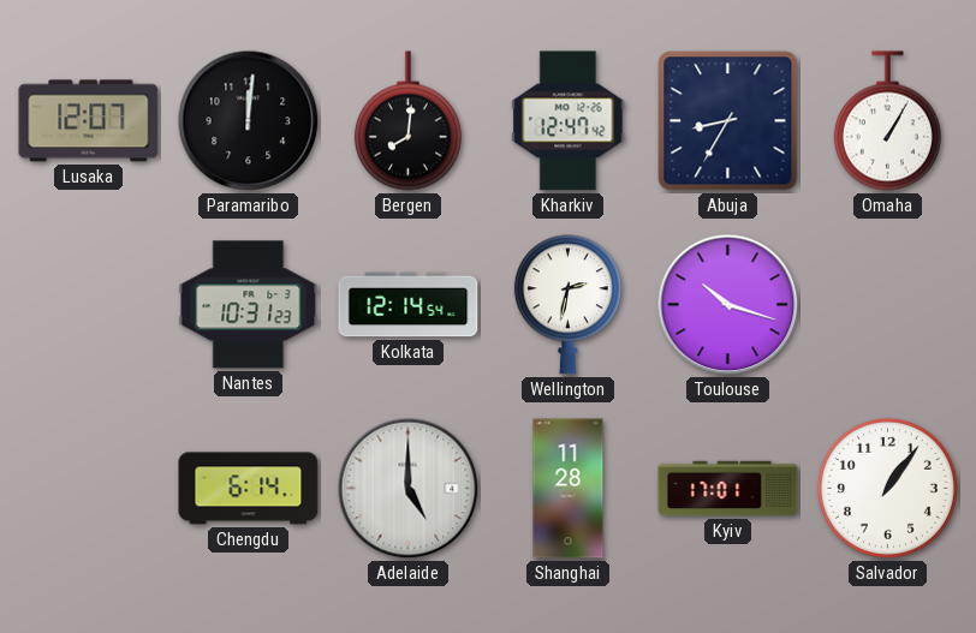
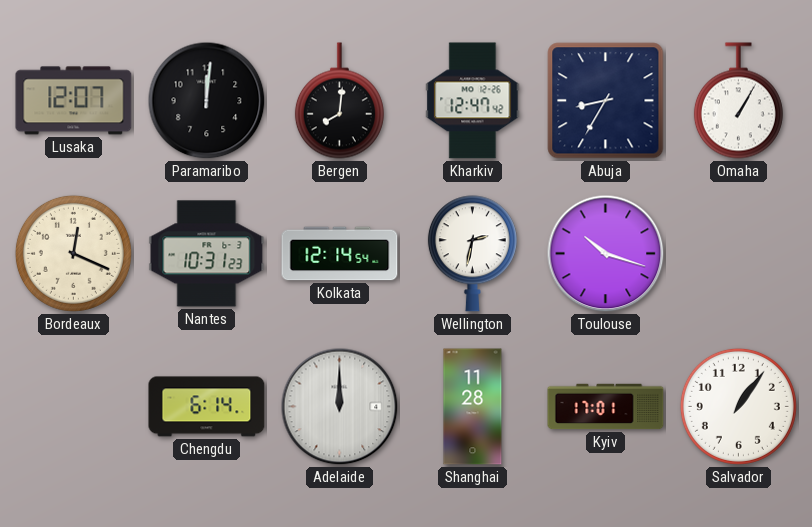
Bordeaux: none -> 12:19 (73, 253)
Adelaide: 5:00 -> 12:00 (340, 407)
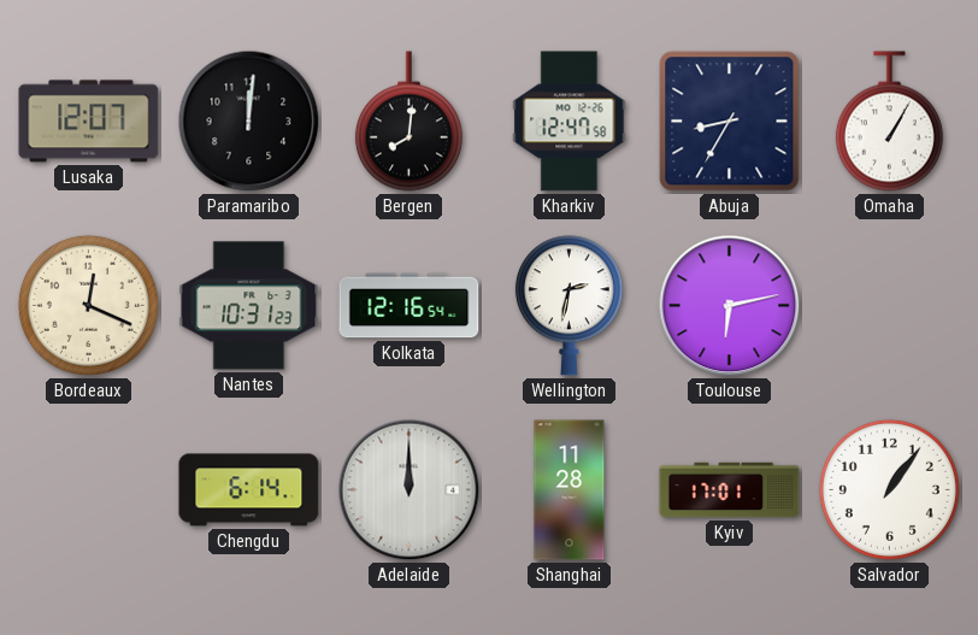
Kharkiv: 12:47:42 -> 12:47:58 (570, 122)
Kolkata: 12:14 -> 12:16 (410, 306)
Toulouse: 10:18 -> 6:13 (730, 306)
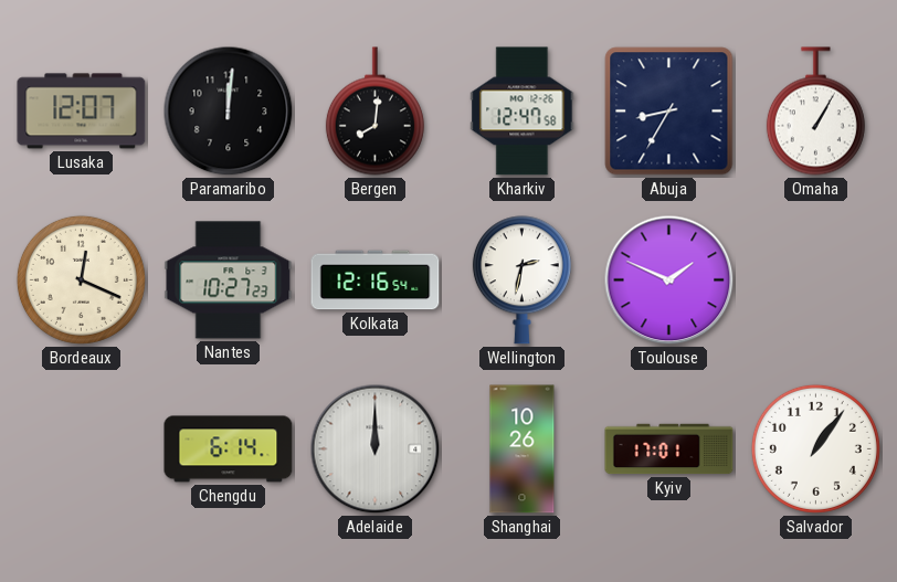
Nantes: 10:31 -> 10:27 (229, 281)
Toulouse: 6:13 -> 1:49 (669, 281)
Shanghai: 11:28 -> 10:26 (523, 449)
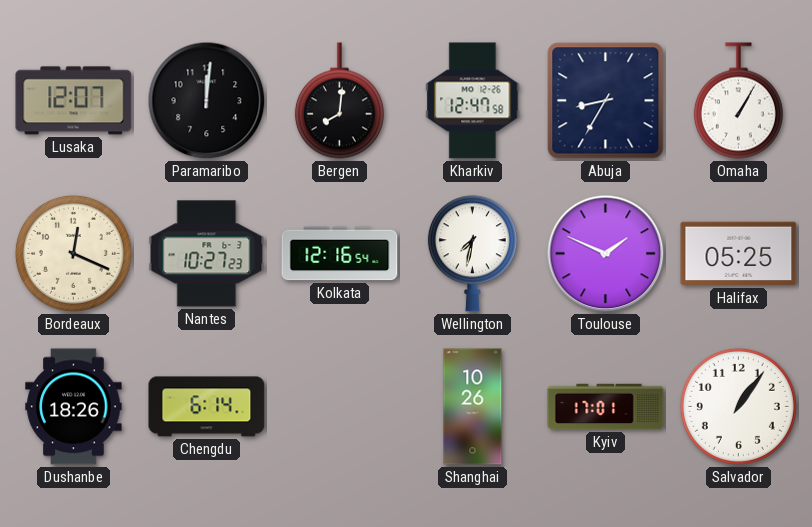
Wellington: 2:32 -> 7:32 (472, 254)
Halifax: none -> 05:25 (739, 254)
Dushanbe: none -> 18:26 (74, 407)
Adelaide: 12:00 -> none (376, 449)
